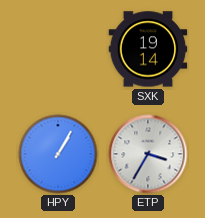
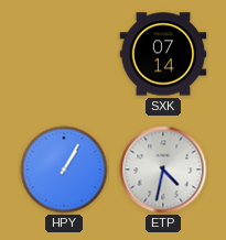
SXK: 19:14 -> 07:14 (163, 54)
ETP: 3:35 -> 4:32 (163, 170)
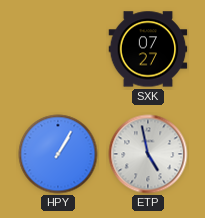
SXK: 07:14 -> 07:27 (148, 49)
ETP: 4:32 -> 4:58 (148, 154)
